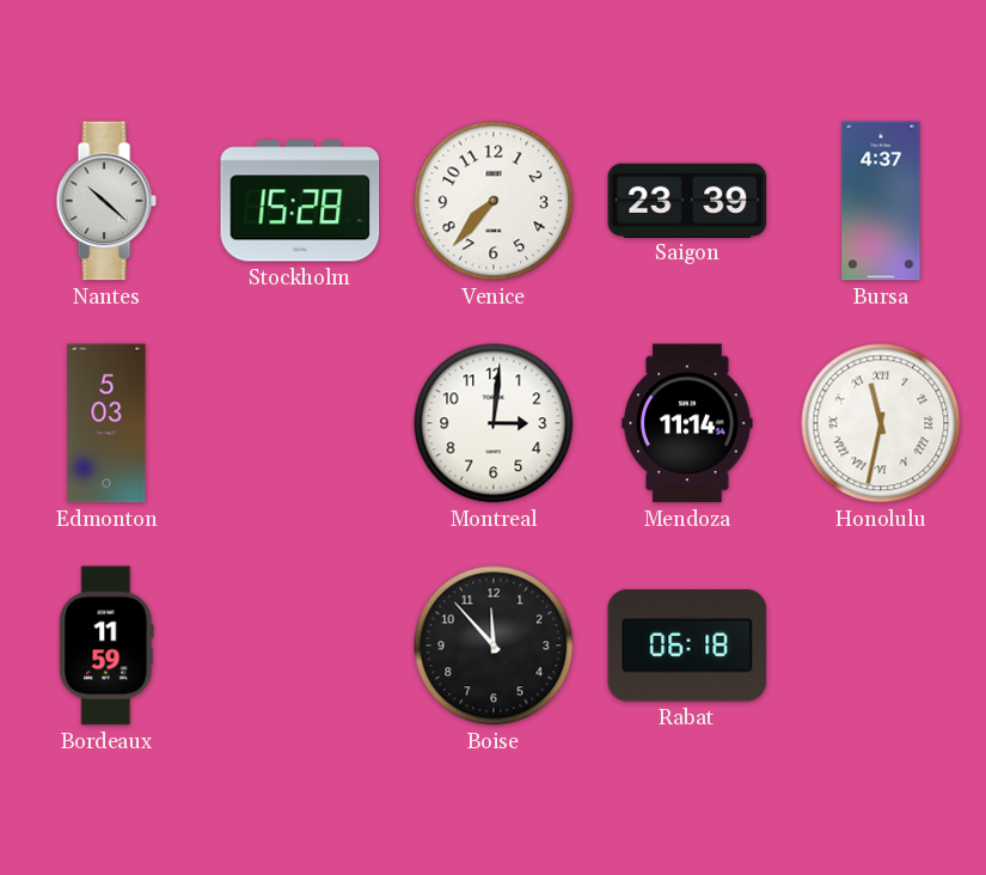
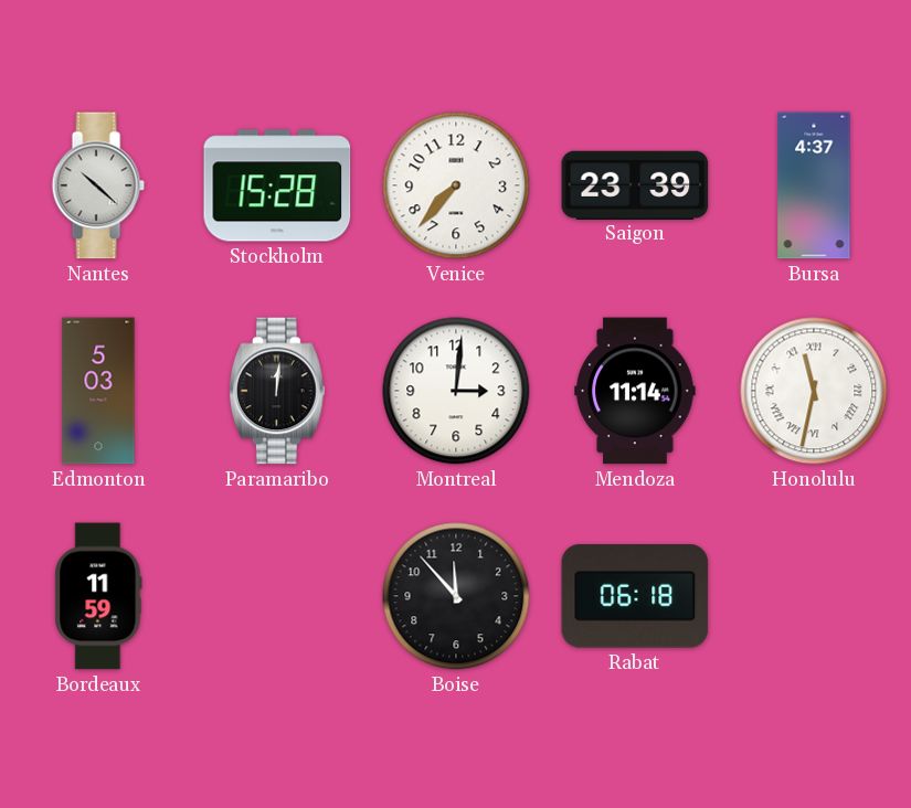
Paramaribo: none -> 12:01 (278, 391)
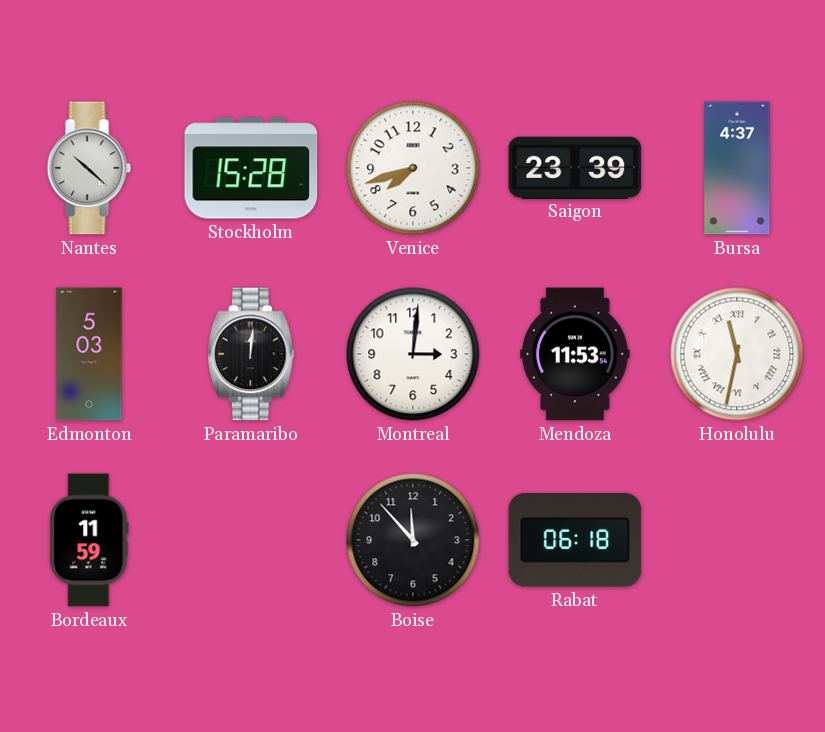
Venice: 7:37 -> 7:42 (413, 168)
Mendoza: 11:14 -> 11:53 (575, 354)
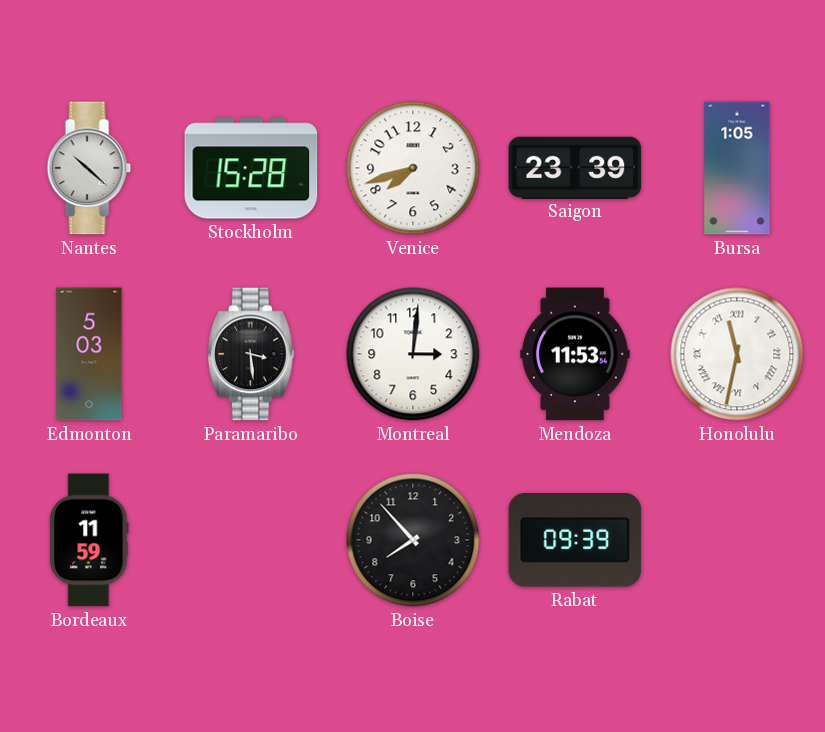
Bursa: 4:37 -> 1:05 (737, 168)
Paramaribo: 12:01 -> 3:29 (252, 354)
Boise: 11:53 -> 7:53 (413, 540)
Rabat: 06:18 -> 09:39 (575, 541)
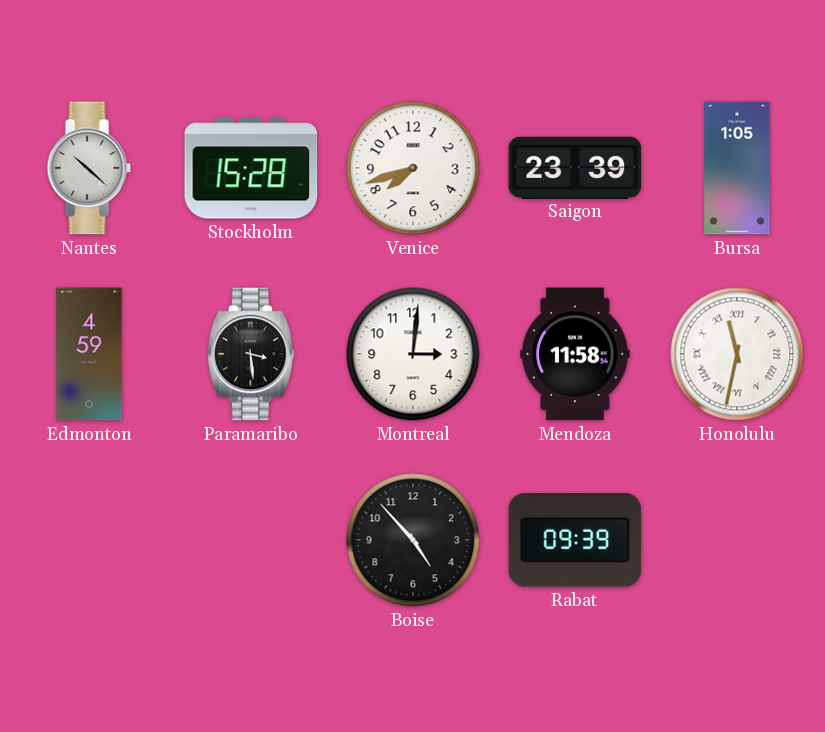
Edmonton: 5:03 -> 4:59 (89, 354)
Mendoza: 11:53 -> 11:58 (575, 354)
Bordeaux: 11:59 -> none (89, 540)
Boise: 7:53 -> 4:53 (413, 540)
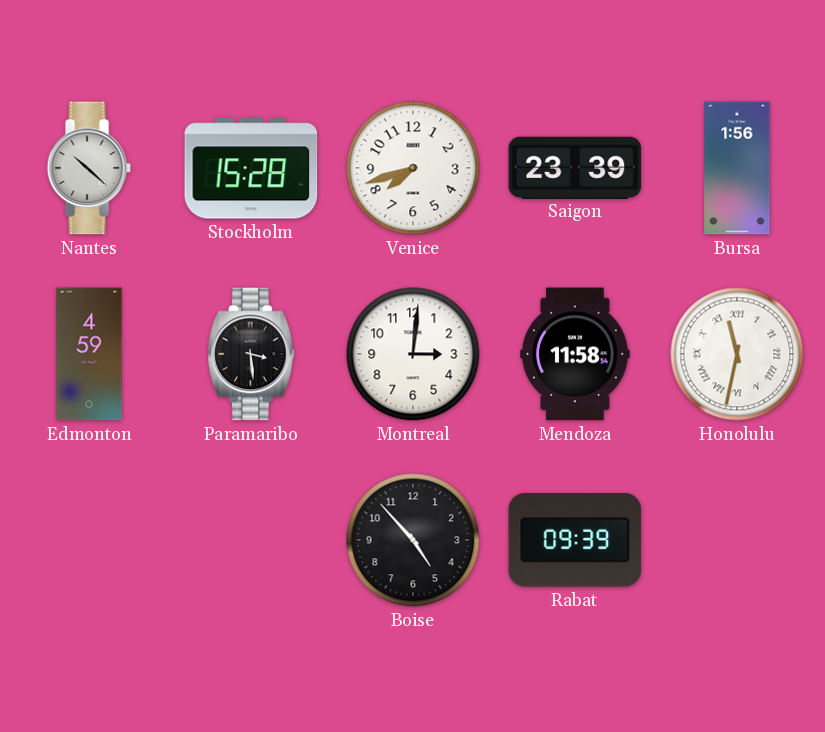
Bursa: 1:05 -> 1:56 (737, 168)
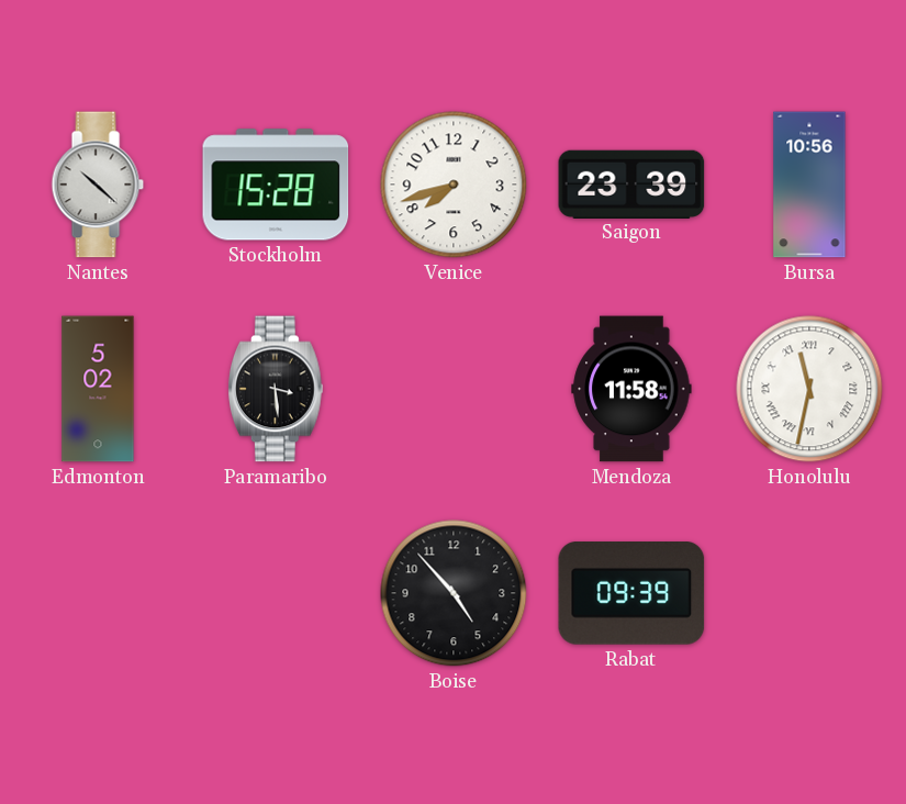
Bursa: 1:56 -> 10:56 (809, 185)
Edmonton: 4:59 -> 5:02 (98, 389)
Montreal: 3:01 -> none (413, 354)
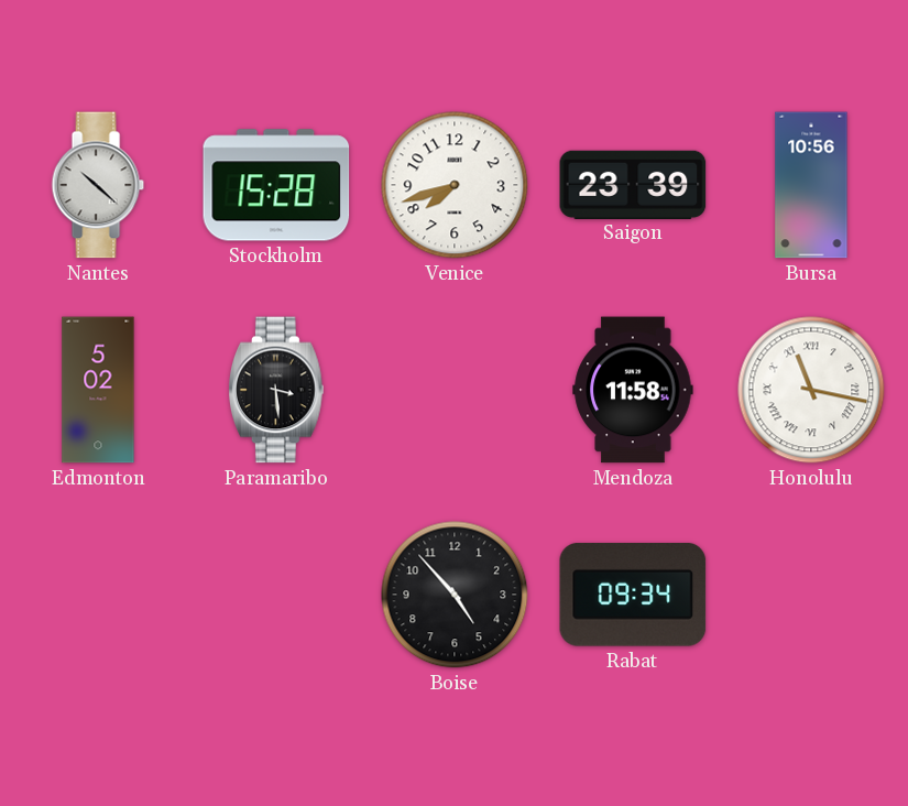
Honolulu: 11:32 -> 11:17 (811, 390)
Rabat: 09:39 -> 09:34 (633, 596)
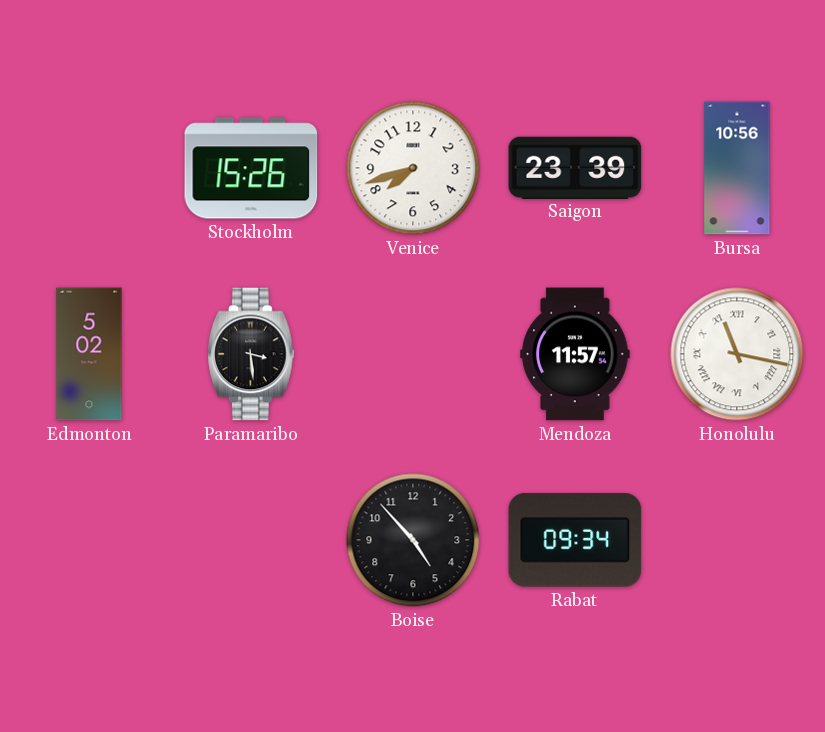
Nantes: 10:22 -> none (98, 185)
Stockholm: 15:28 -> 15:26 (251, 168)
Mendoza: 11:58 -> 11:57 (575, 354)
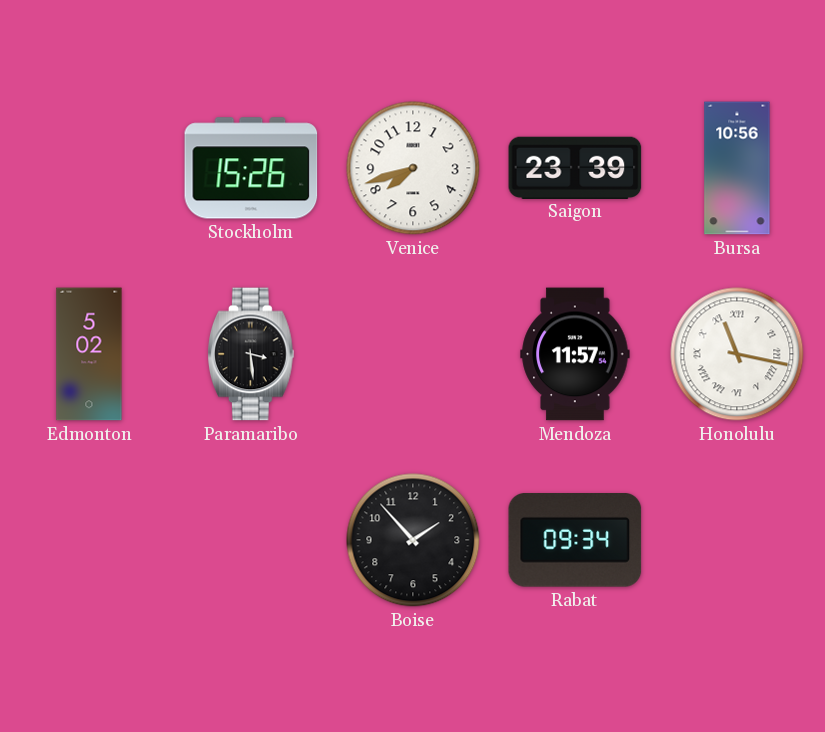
Boise: 4:53 -> 1:53 (413, 540)
